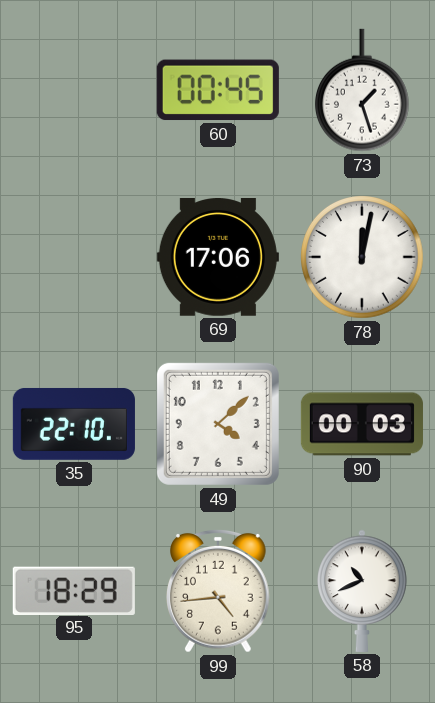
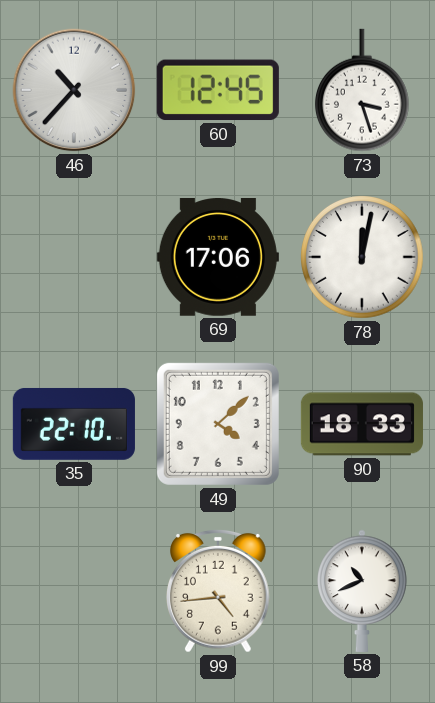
46: none -> 10:37 (74, 90)
60: 00:45 -> 12:45 (218, 90)
73: 1:27 -> 3:27 (362, 90)
90: 00:03 -> 18:33 (362, 424)
95: 18:29 -> none (74, 590)
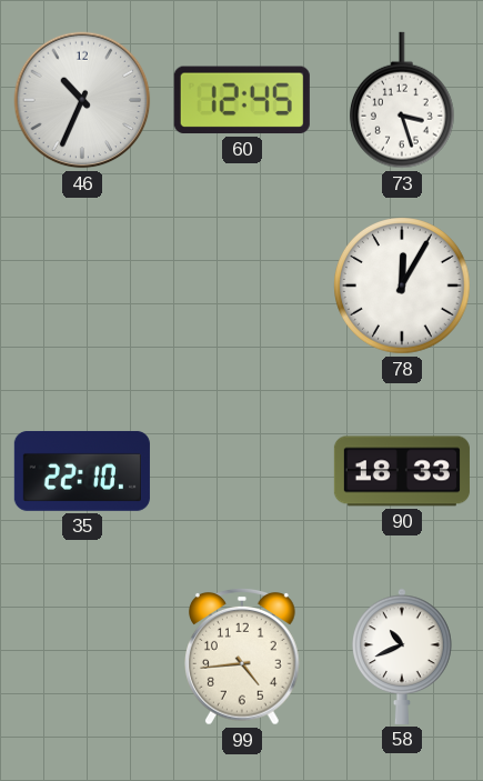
46: 10:37 -> 10:34 (82, 100)
69: 17:06 -> none (218, 258)
78: 12:02 -> 12:05 (403, 287)
49: 4:08 -> none (218, 424)
